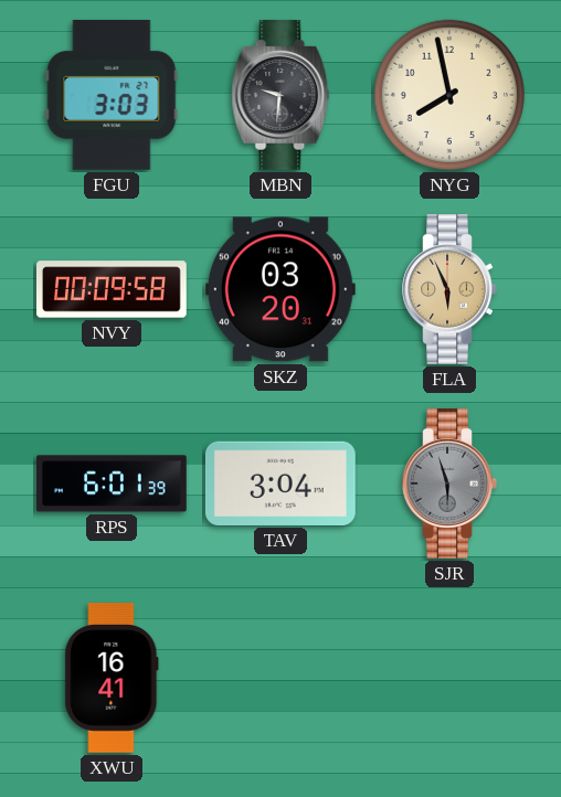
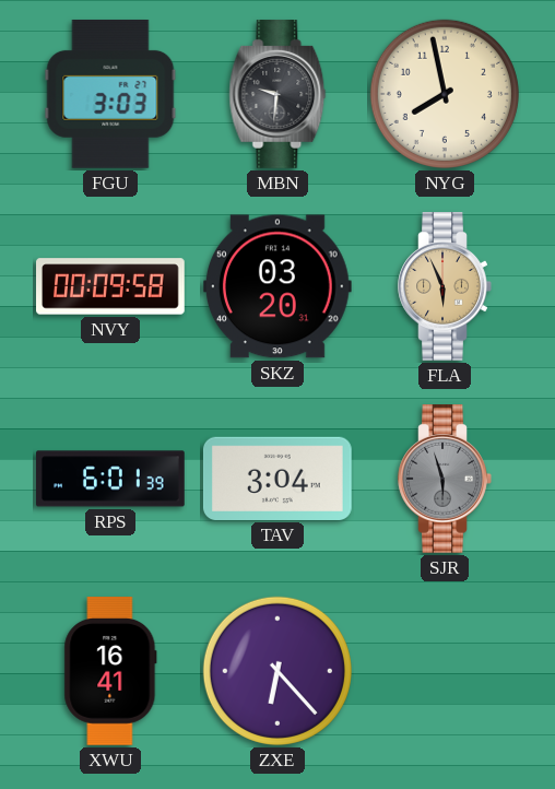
ZXE: none -> 6:23 (277, 671)
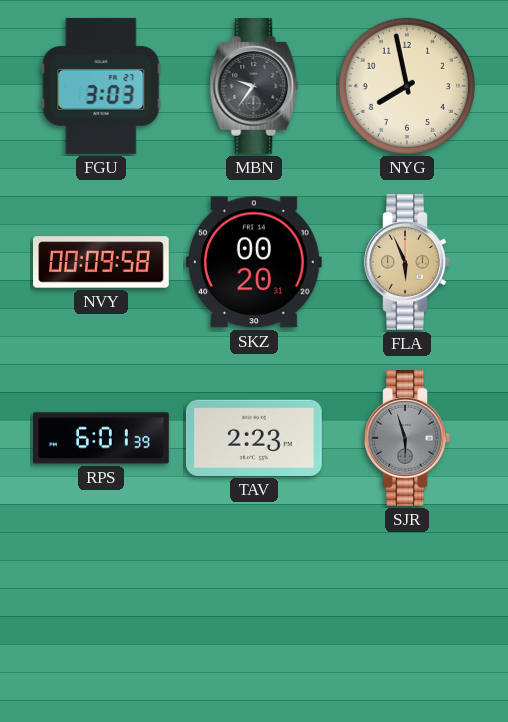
MBN: 9:31 -> 9:36 (254, 87)
SKZ: 03:20 -> 00:20 (254, 262)
TAV: 3:04 -> 2:23 (254, 438)
XWU: 16:41 -> none (110, 672)
ZXE: 6:23 -> none (277, 671)
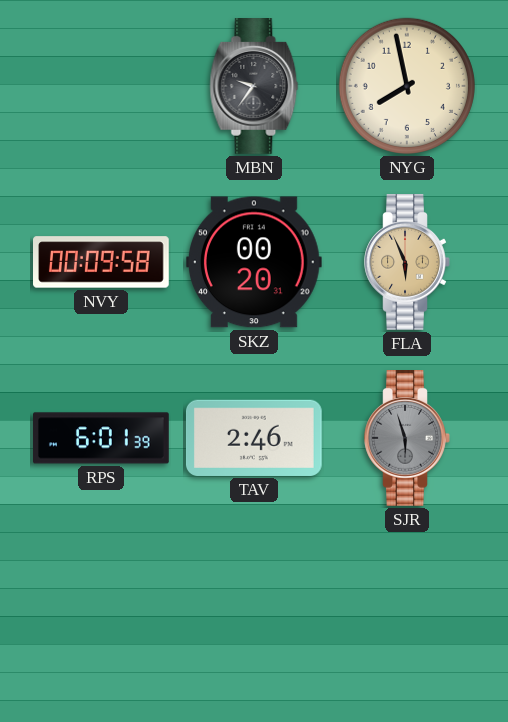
FGU: 3:03 -> none (101, 86)
TAV: 2:23 -> 2:46 (254, 438)
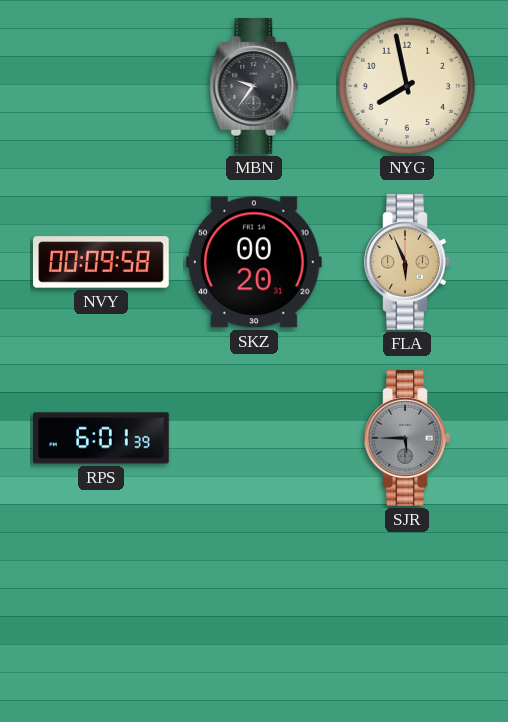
TAV: 2:46 -> none (254, 438)
SJR: 5:57 -> 5:45 (407, 439)
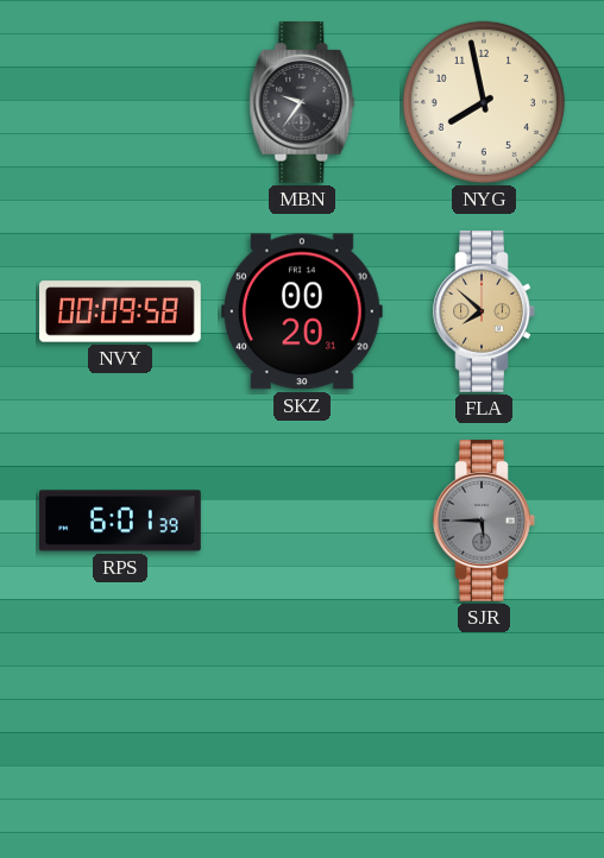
FLA: 5:56 -> 7:52 (484, 313)
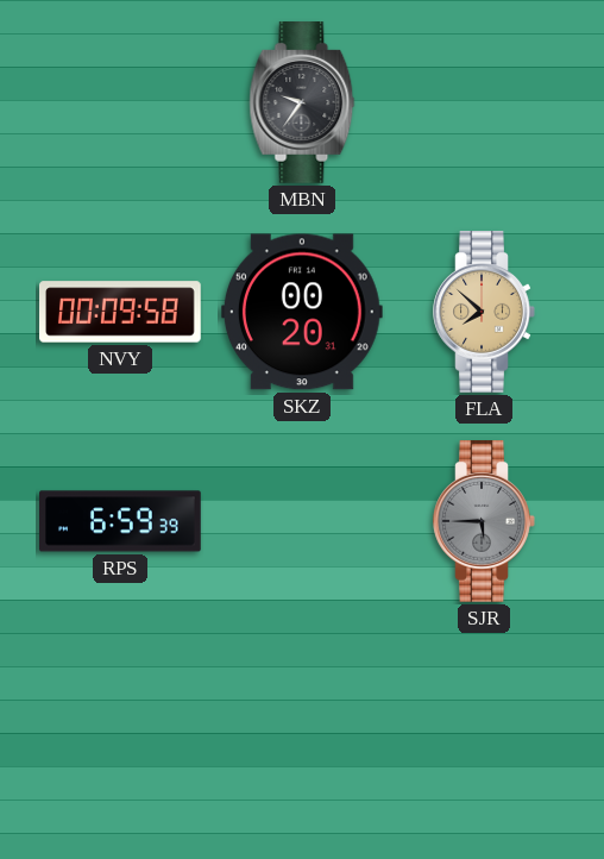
NYG: 7:58 -> none (484, 102)
RPS: 6:01 -> 6:59 (121, 521)
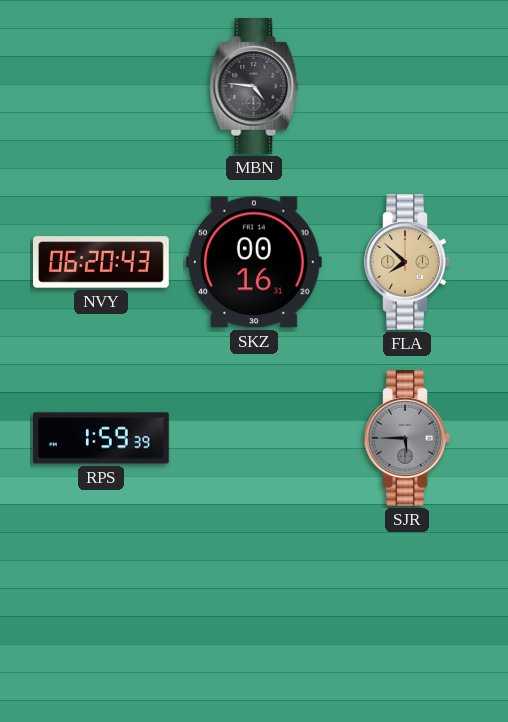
MBN: 9:36 -> 4:46 (254, 87)
NVY: 00:09 -> 06:20 (102, 262)
SKZ: 00:20 -> 00:16 (254, 262)
RPS: 6:59 -> 1:59 (102, 438)
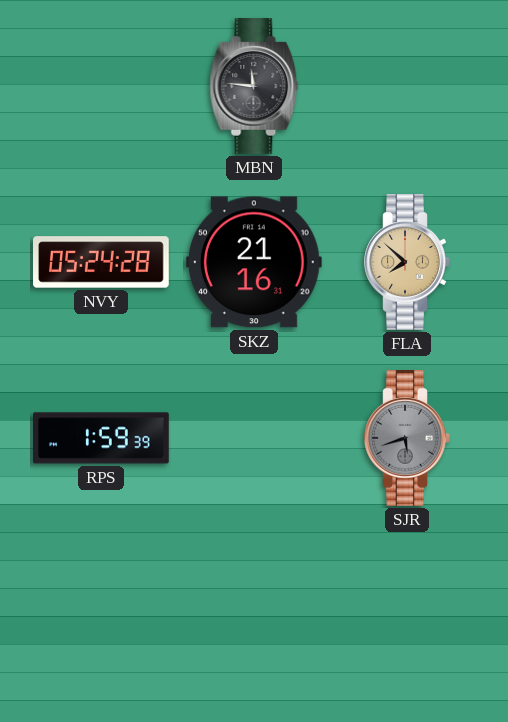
MBN: 4:46 -> 11:46 (254, 87)
NVY: 06:20 -> 05:24 (102, 262)
SKZ: 00:16 -> 21:16 (254, 262)
SJR: 5:45 -> 5:42 (407, 439)
